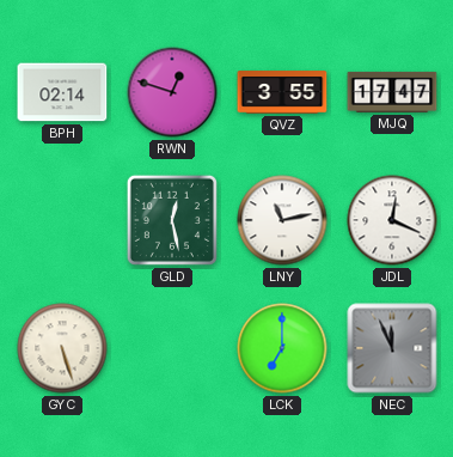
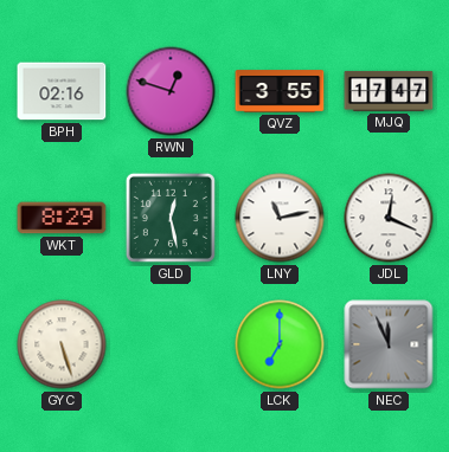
BPH: 02:14 -> 02:16 (62, 91)
WKT: none -> 8:29 (62, 218)
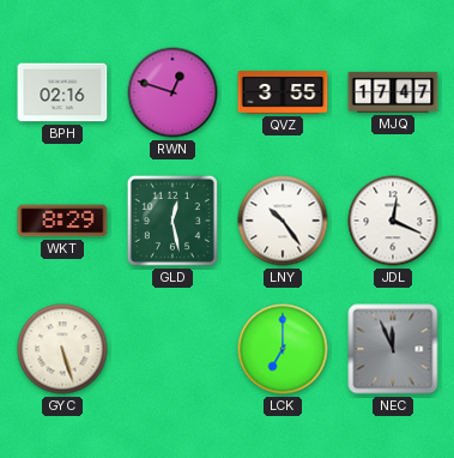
LNY: 11:13 -> 10:24 (283, 221)
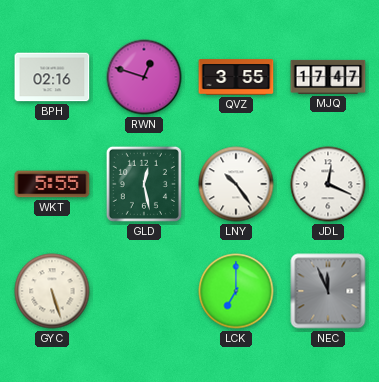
WKT: 8:29 -> 5:55 (52, 184)
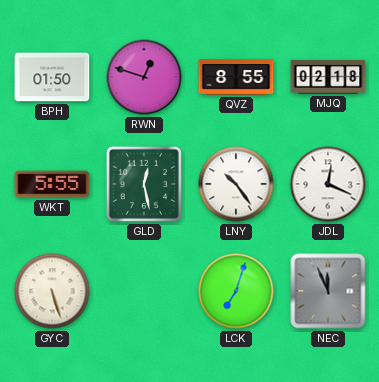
BPH: 02:16 -> 01:50 (52, 77)
QVZ: 3:55 -> 8:55 (236, 77)
MJQ: 17:47 -> 02:18 (328, 77)
LCK: 7:00 -> 7:03 (236, 291)
